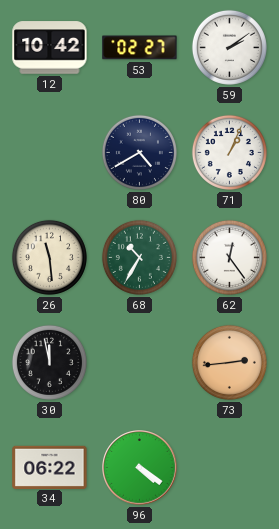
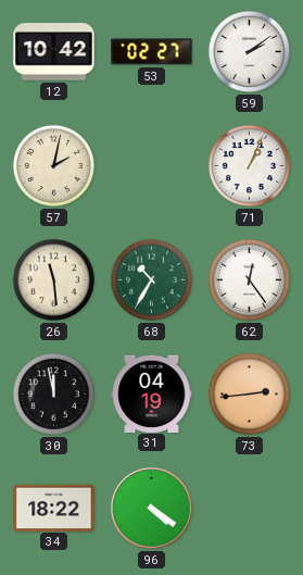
57: none -> 2:02 (53, 165)
80: 4:40 -> none (139, 152)
31: none -> 04:19 (152, 393)
34: 06:22 -> 18:22 (54, 508)
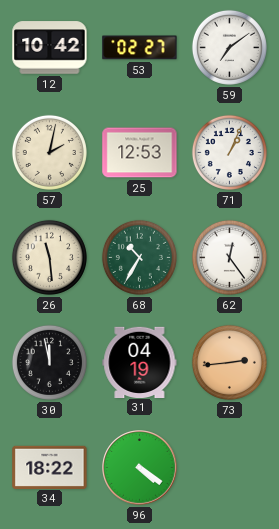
59: 2:09 -> 7:09 (229, 47)
25: none -> 12:53 (140, 153)
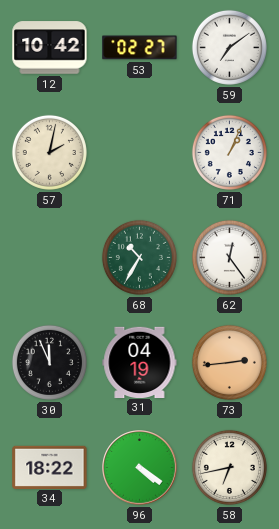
25: 12:53 -> none (140, 153)
26: 11:29 -> none (49, 257)
30: 11:58 -> 11:56 (49, 362)
58: none -> 6:43 (229, 467)
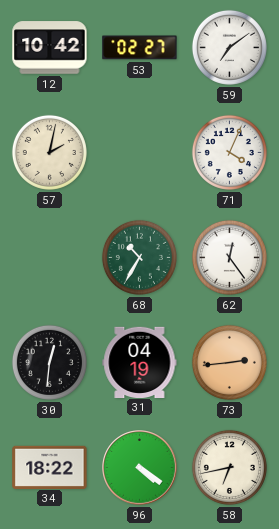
71: 1:04 -> 4:04 (229, 152)
30: 11:56 -> 12:31 (49, 362)
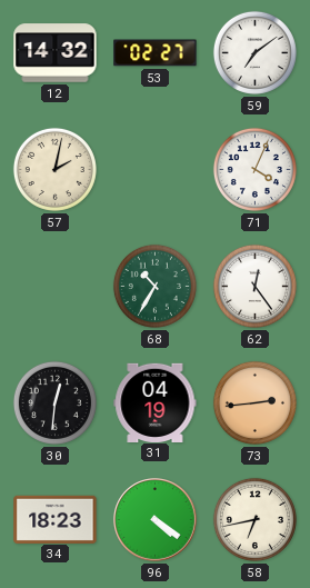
12: 10:42 -> 14:32 (56, 53)
34: 18:22 -> 18:23 (56, 519)
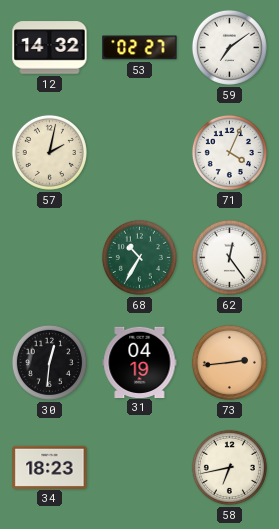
96: 4:21 -> none (156, 520)
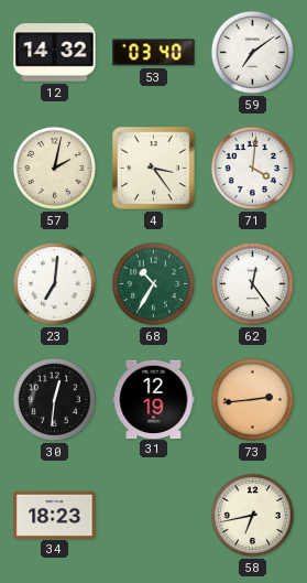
53: 02:27 -> 03:40 (154, 53)
4: none -> 3:24 (154, 169)
71: 4:04 -> 4:01 (252, 168)
23: none -> 7:01 (54, 283)
31: 04:19 -> 12:19 (154, 399)
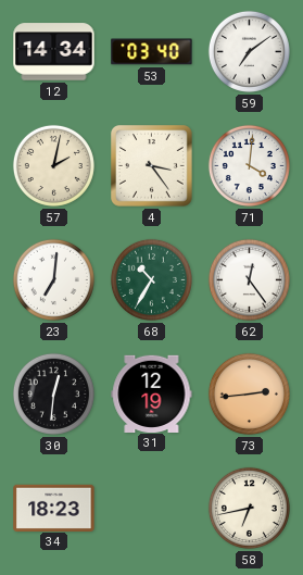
12: 14:32 -> 14:34 (54, 52)
